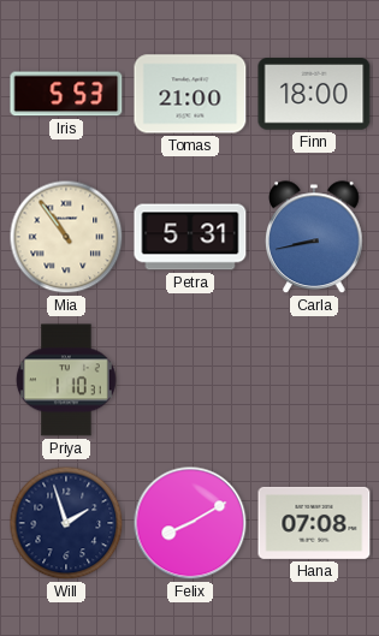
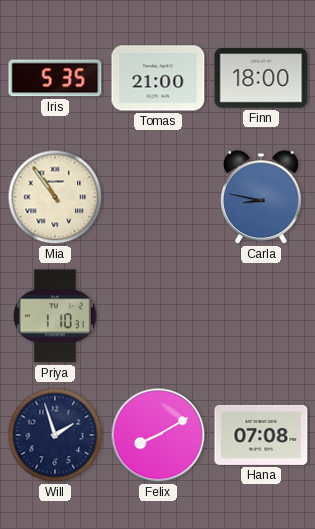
Iris: 5:53 -> 5:35 (55, 78)
Petra: 5:31 -> none (190, 237)
Carla: 8:43 -> 8:47 (261, 198)
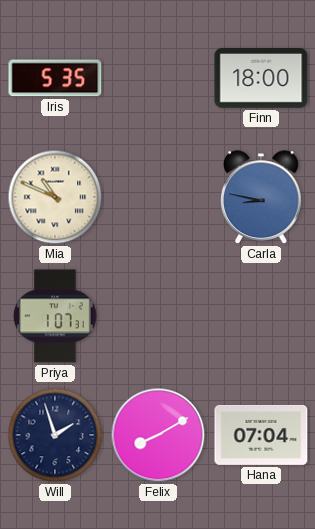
Tomas: 21:00 -> none (158, 78)
Mia: 10:54 -> 10:49 (55, 197)
Priya: 1:10 -> 1:07 (56, 316)
Hana: 07:08 -> 07:04 (261, 435)
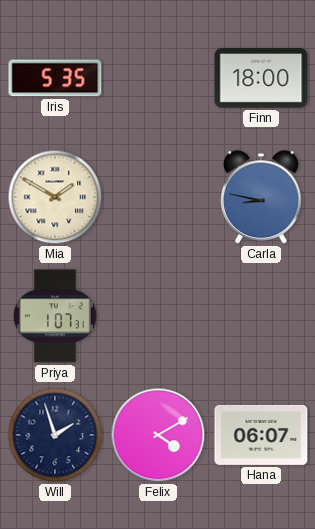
Mia: 10:49 -> 1:50 (55, 197)
Felix: 8:10 -> 4:10 (158, 435)
Hana: 07:04 -> 06:07 (261, 435)
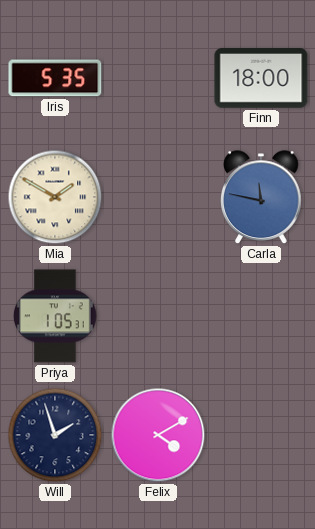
Carla: 8:47 -> 11:47 (261, 198)
Priya: 1:07 -> 1:05 (56, 316)
Hana: 06:07 -> none (261, 435)
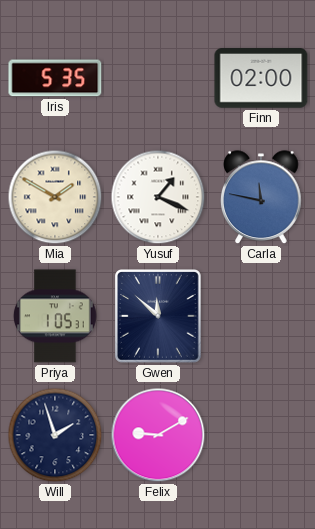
Finn: 18:00 -> 02:00 (261, 79)
Yusuf: none -> 1:19 (158, 197)
Gwen: none -> 11:52 (159, 317)
Felix: 4:10 -> 9:10 (158, 435)
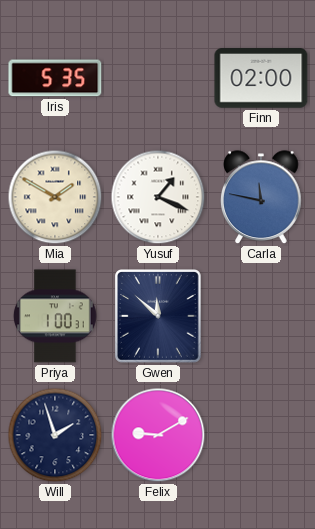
Priya: 1:05 -> 1:00 (56, 316)
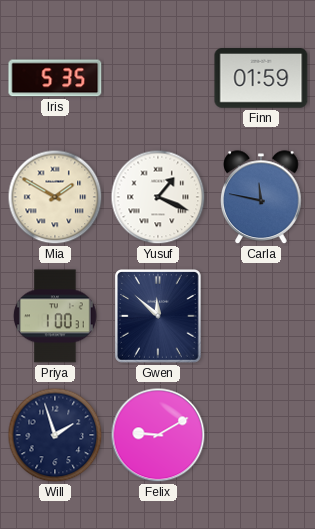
Finn: 02:00 -> 01:59 (261, 79)
